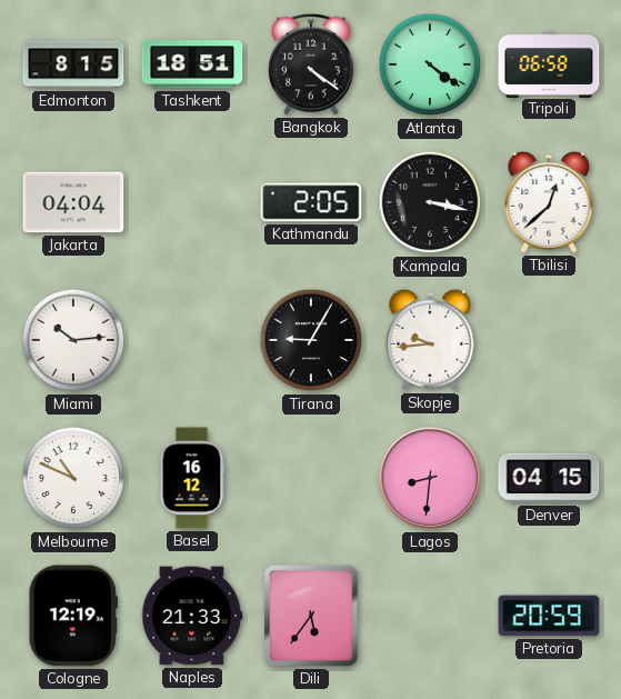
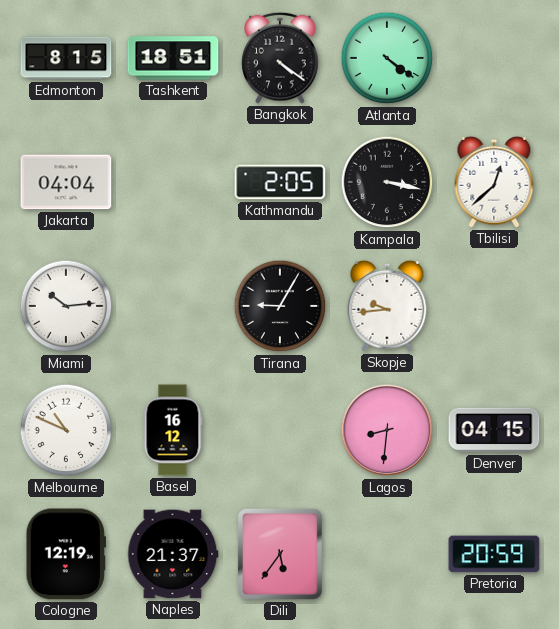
Tripoli: 06:58 -> none (549, 63)
Naples: 21:33 -> 21:37 (173, 554)
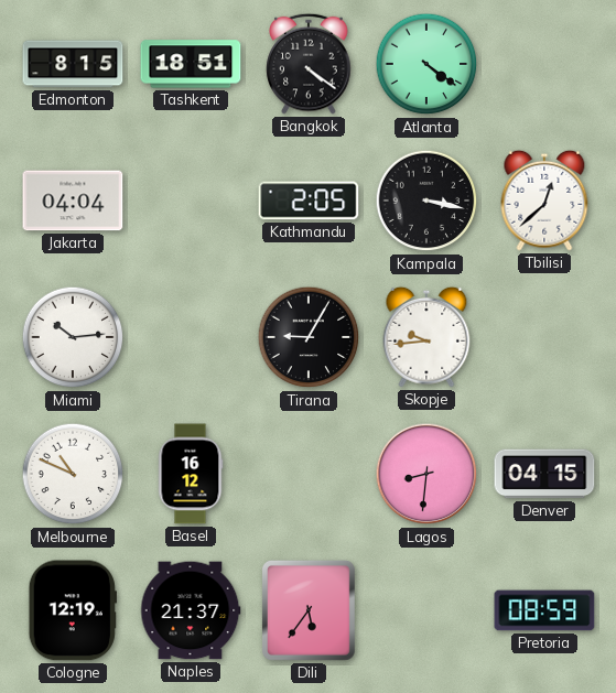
Pretoria: 20:59 -> 08:59 (544, 610)
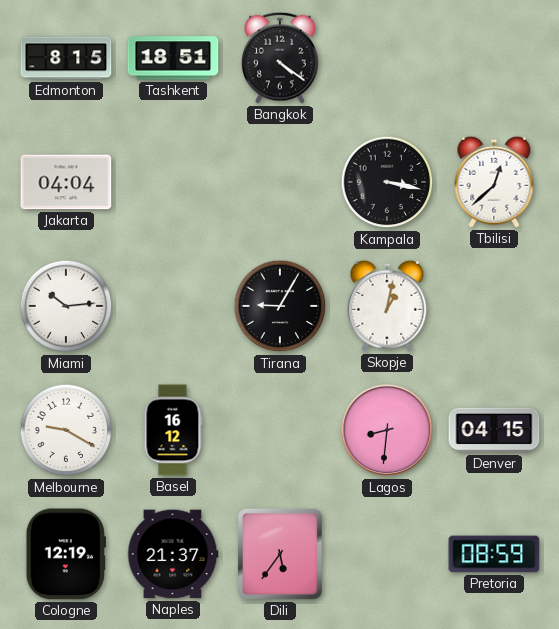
Atlanta: 4:21 -> none (426, 64)
Kathmandu: 2:05 -> none (309, 201)
Skopje: 9:44 -> 1:02 (387, 306)
Melbourne: 10:49 -> 9:20 (66, 430)
